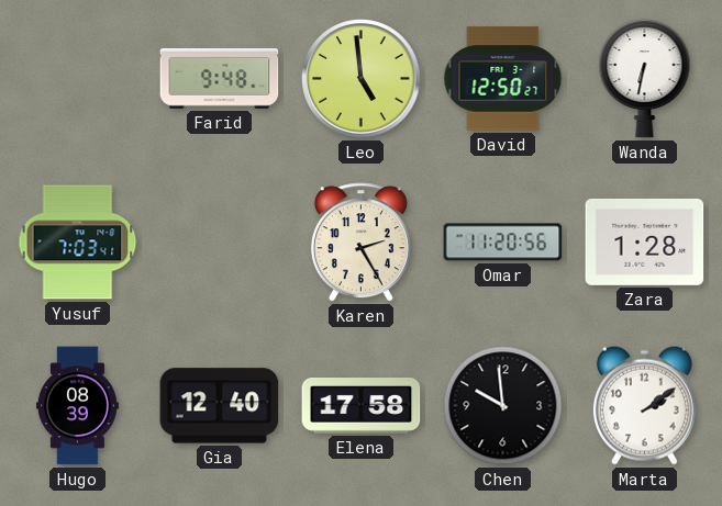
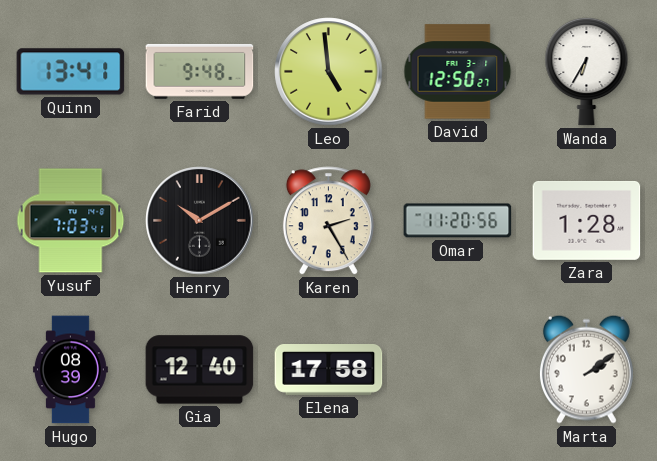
Quinn: none -> 13:41 (71, 72)
Wanda: 6:32 -> 6:35 (587, 71)
Henry: none -> 10:10 (200, 221)
Chen: 9:59 -> none (503, 406)
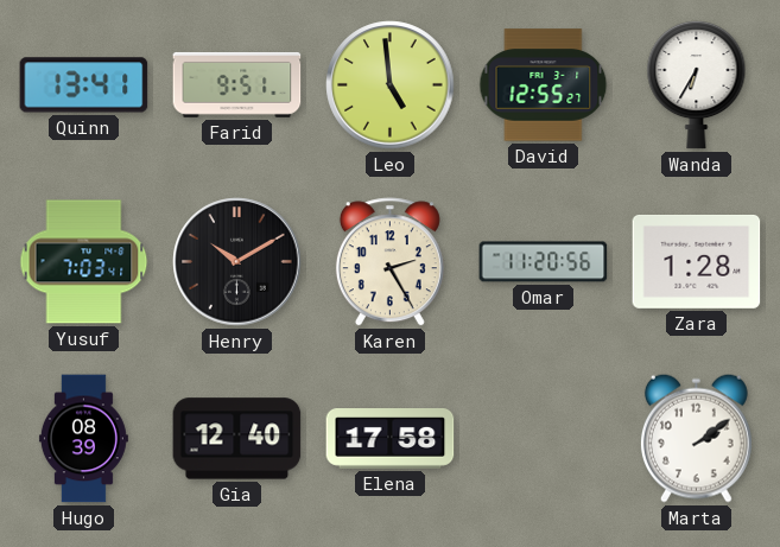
Farid: 9:48 -> 9:51 (237, 84)
David: 12:50 -> 12:55 (544, 85)
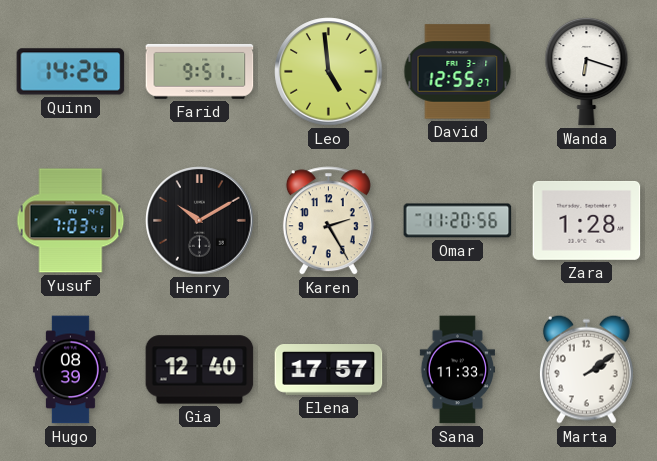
Quinn: 13:41 -> 14:26 (71, 72)
Wanda: 6:35 -> 6:18 (587, 71)
Elena: 17:58 -> 17:57 (329, 370)
Sana: none -> 11:33 (457, 370)
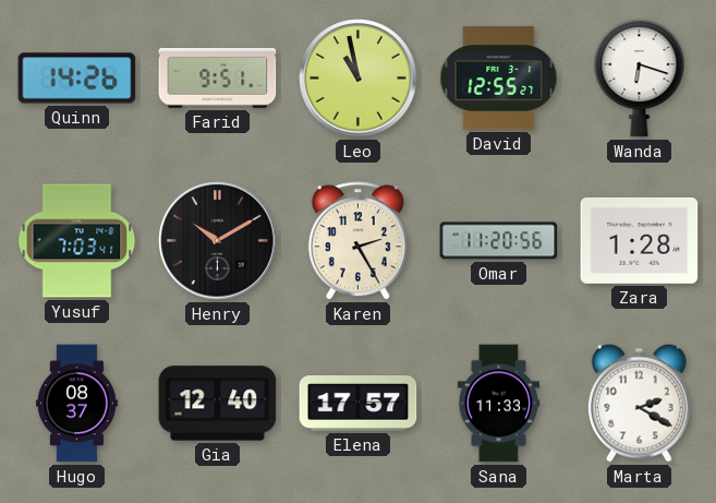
Leo: 4:59 -> 10:58 (359, 79)
Hugo: 08:39 -> 08:37 (76, 404)
Marta: 2:09 -> 2:20 (639, 403)
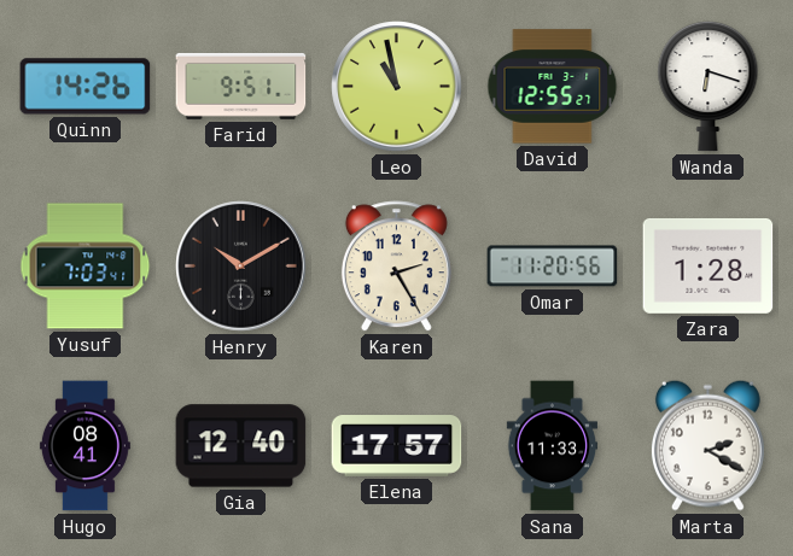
Hugo: 08:37 -> 08:41 (84, 446)
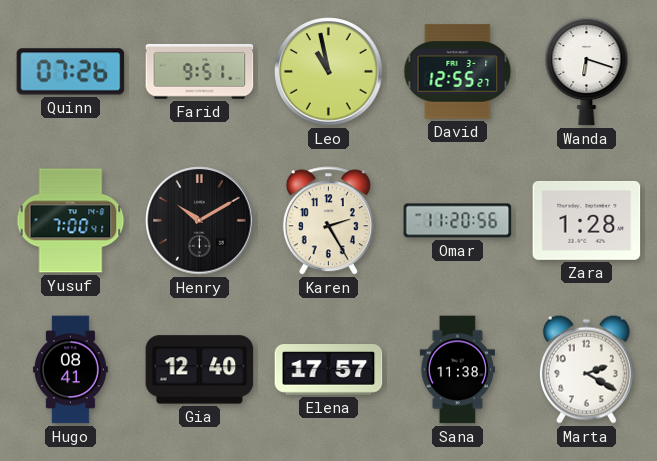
Quinn: 14:26 -> 07:26 (71, 72)
Yusuf: 7:03 -> 7:00 (71, 221)
Sana: 11:33 -> 11:38 (457, 370)
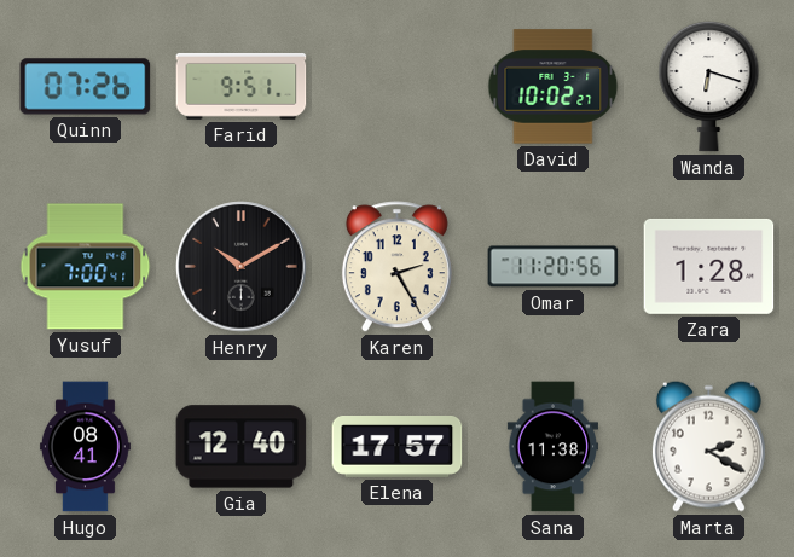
Leo: 10:58 -> none (329, 72)
David: 12:55 -> 10:02 (554, 87)
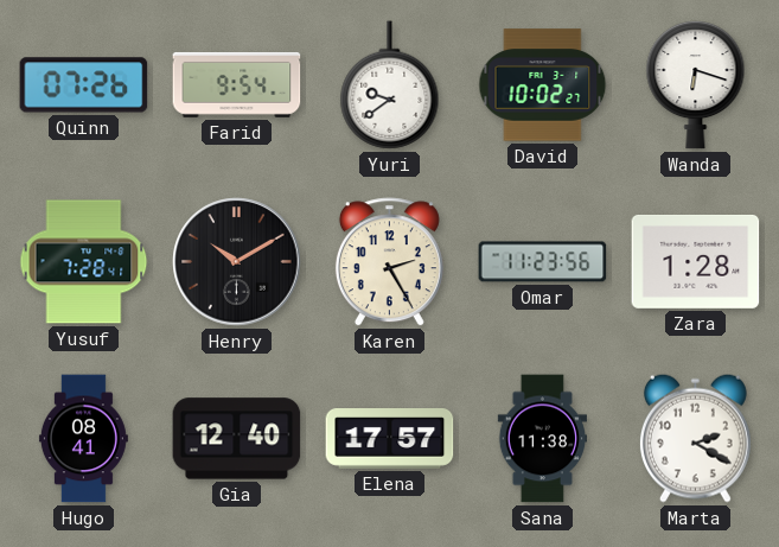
Farid: 9:51 -> 9:54 (237, 84)
Yuri: none -> 9:39 (390, 85)
Yusuf: 7:00 -> 7:28 (84, 262)
Omar: 11:20 -> 11:23 (543, 262)
